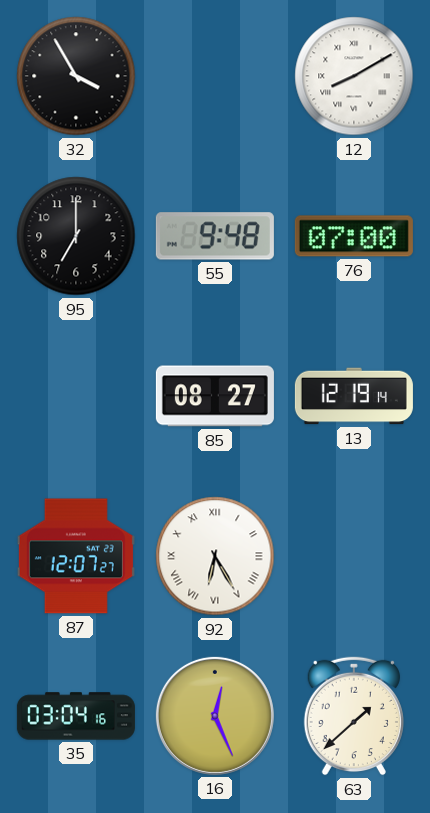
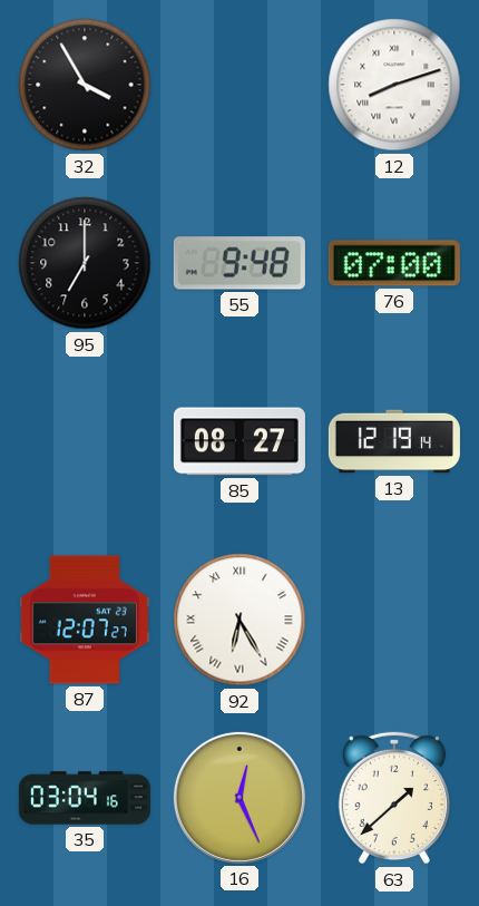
12: 8:10 -> 8:12 (394, 85)
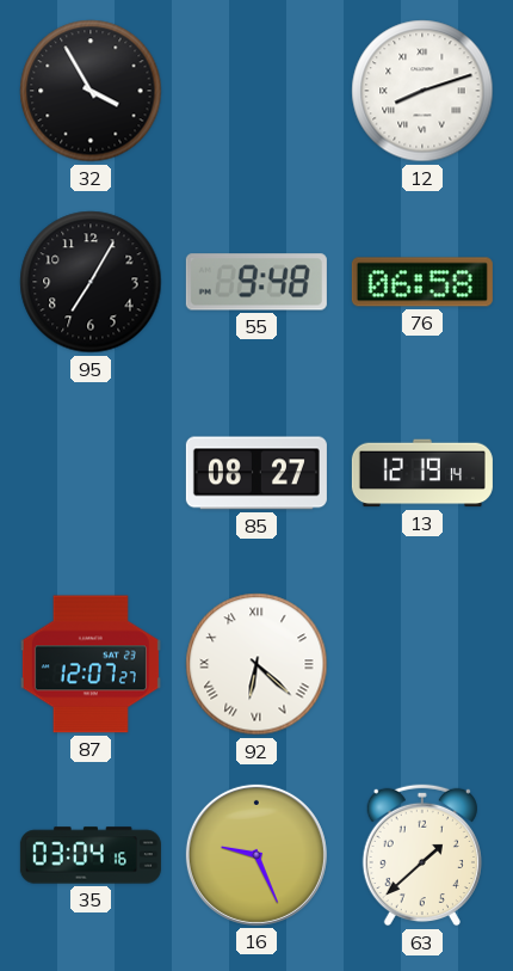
95: 7:00 -> 7:05 (91, 282)
76: 07:00 -> 06:58 (422, 282)
92: 6:25 -> 6:22 (256, 664)
16: 12:26 -> 9:26 (256, 855)
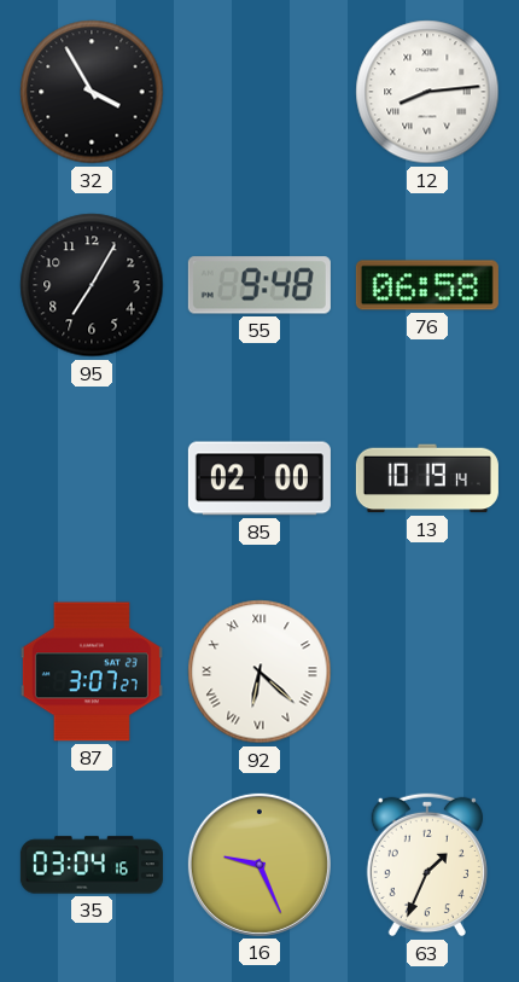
12: 8:12 -> 8:14 (427, 92)
85: 08:27 -> 02:00 (259, 478)
13: 12:19 -> 10:19 (427, 478)
87: 12:07 -> 3:07 (92, 672)
63: 1:38 -> 1:34 (427, 865)
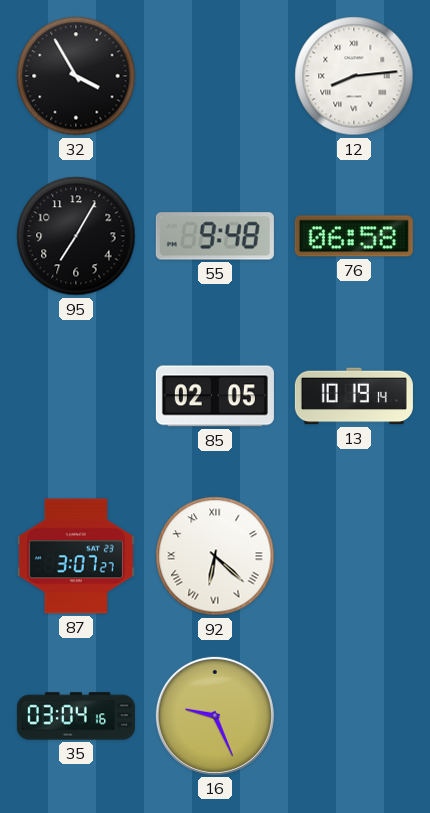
85: 02:00 -> 02:05 (215, 396)
63: 1:34 -> none (427, 865)
